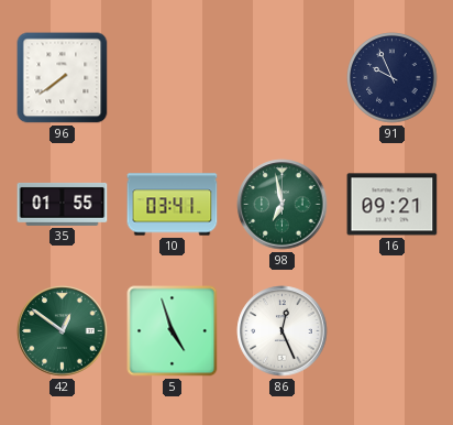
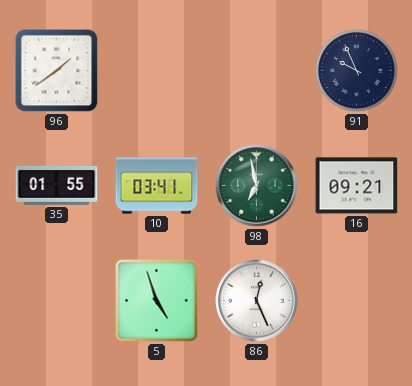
96: 7:39 -> 1:39 (57, 71)
42: 12:51 -> none (63, 331)
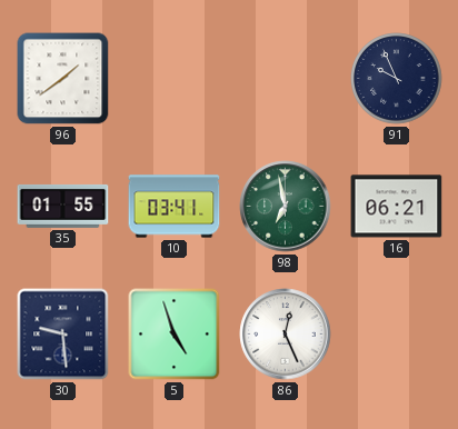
16: 09:21 -> 06:21 (397, 207)
30: none -> 9:29 (63, 335)
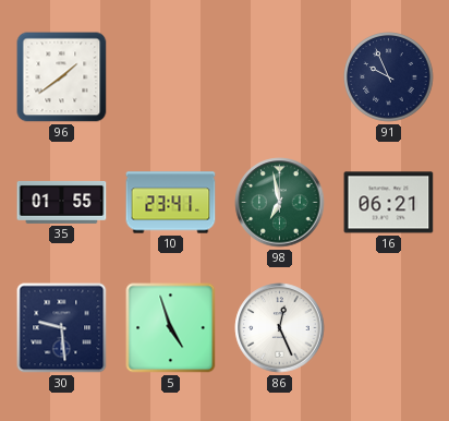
10: 03:41 -> 23:41 (171, 203)
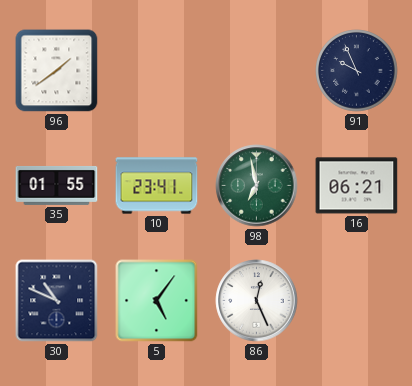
30: 9:29 -> 10:49 (57, 301)
5: 4:57 -> 5:06 (157, 301)
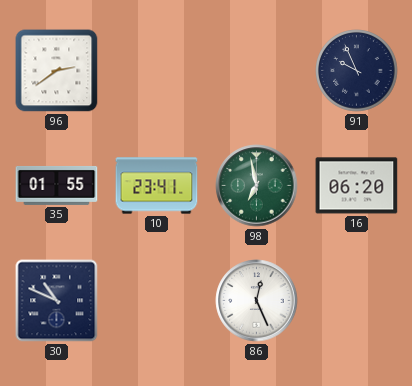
96: 1:39 -> 2:39 (57, 71)
16: 06:21 -> 06:20 (357, 186)
5: 5:06 -> none (157, 301)
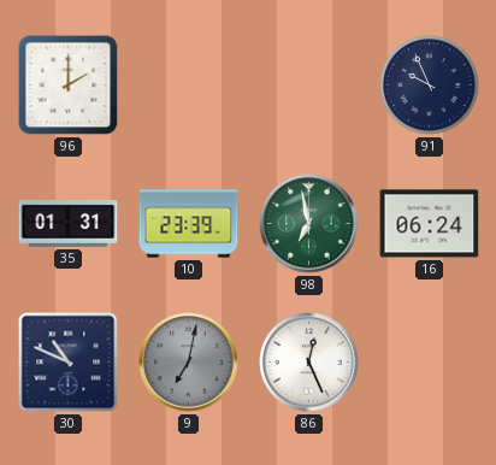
96: 2:39 -> 2:00 (69, 86)
35: 01:55 -> 01:31 (69, 223)
10: 23:41 -> 23:39 (189, 224)
16: 06:20 -> 06:24 (430, 224)
9: none -> 7:02 (189, 363)
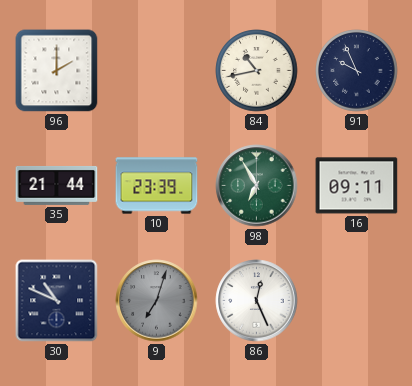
84: none -> 10:43 (257, 71)
35: 01:31 -> 21:44 (57, 185)
98: 6:58 -> 6:55 (257, 186)
16: 06:24 -> 09:11 (357, 186)
9: 7:02 -> 7:03 (157, 301)
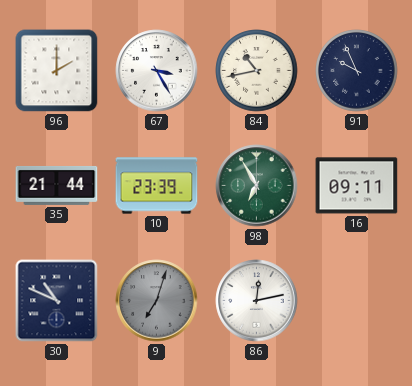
67: none -> 3:25 (157, 71)
86: 12:26 -> 12:13 (257, 301)
